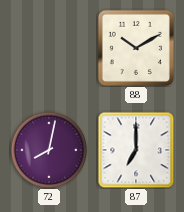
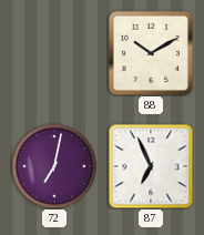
72: 8:02 -> 7:02 (53, 165)
87: 7:00 -> 6:56 (151, 166)
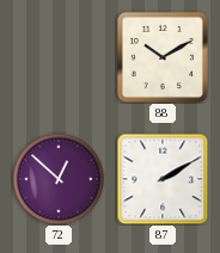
72: 7:02 -> 12:52 (57, 178)
87: 6:56 -> 2:10 (163, 179)
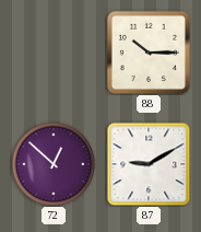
88: 10:10 -> 10:15 (149, 53)
87: 2:10 -> 9:10 (149, 164)
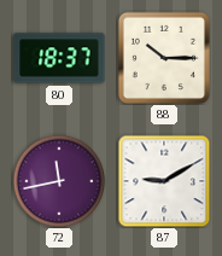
80: none -> 18:37 (59, 58)
72: 12:52 -> 11:43 (58, 180)
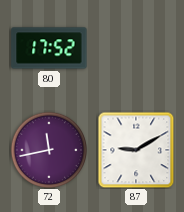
80: 18:37 -> 17:52 (49, 48)
88: 10:15 -> none (164, 58)
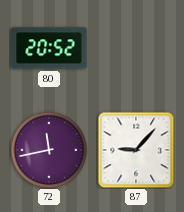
80: 17:52 -> 20:52 (49, 48)
87: 9:10 -> 9:07 (136, 150)
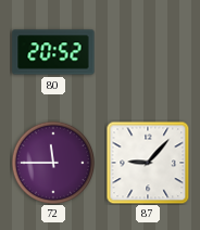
72: 11:43 -> 11:45 (52, 162)
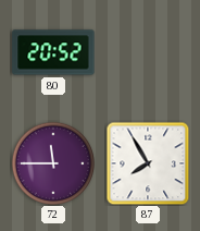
87: 9:07 -> 7:55 (148, 163)
